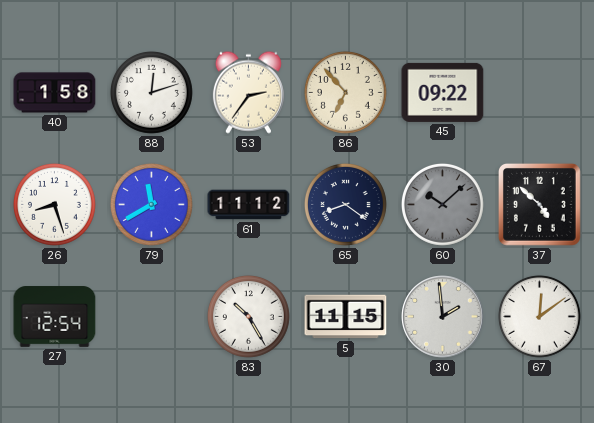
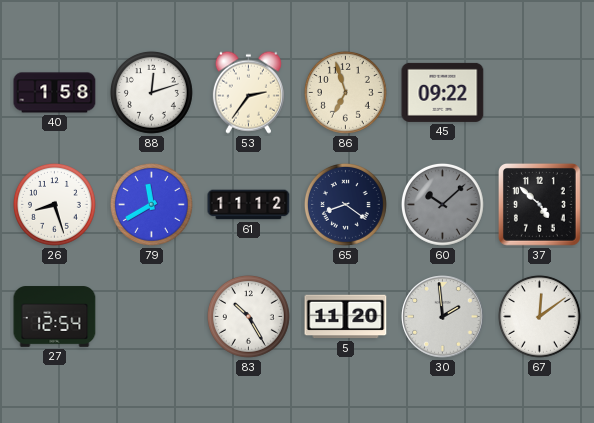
86: 6:53 -> 6:57 (345, 92)
5: 11:15 -> 11:20 (346, 317)
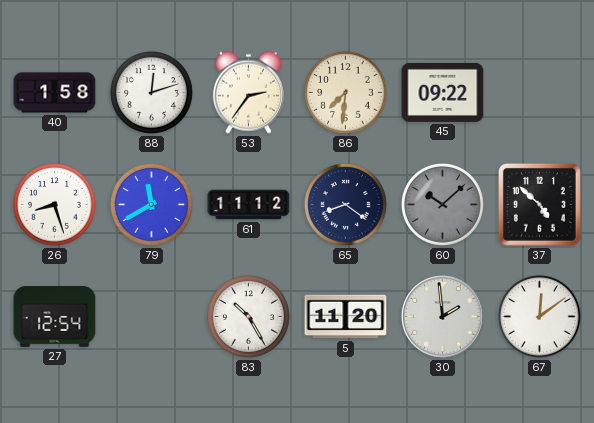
86: 6:57 -> 7:31 (345, 92)
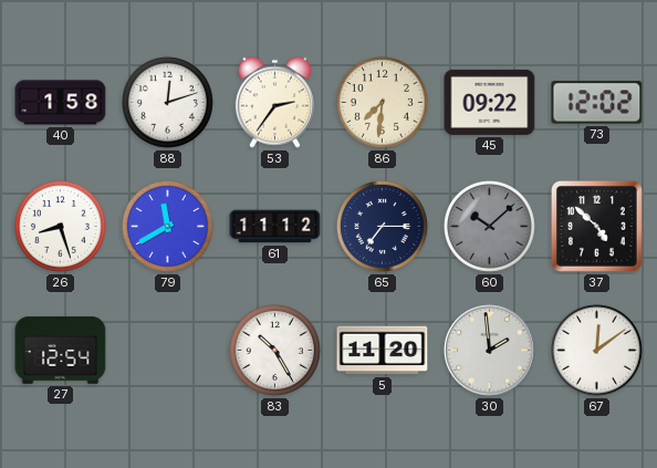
73: none -> 12:02 (597, 103)
65: 8:21 -> 7:15 (382, 226)
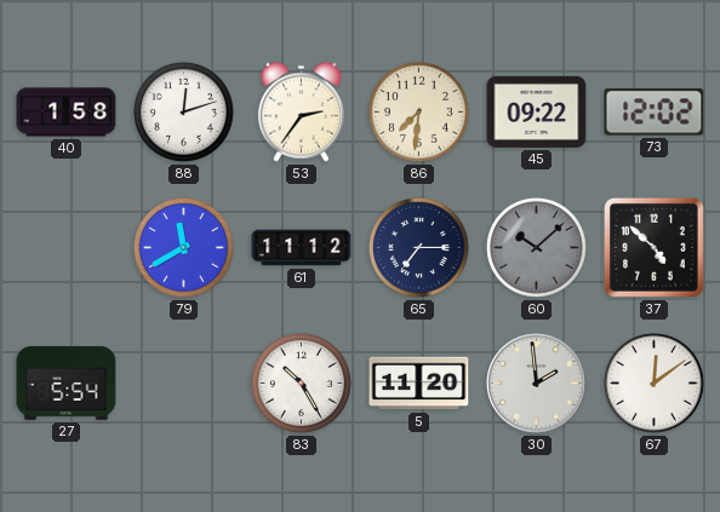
26: 8:27 -> none (60, 226)
27: 12:54 -> 5:54 (67, 384)
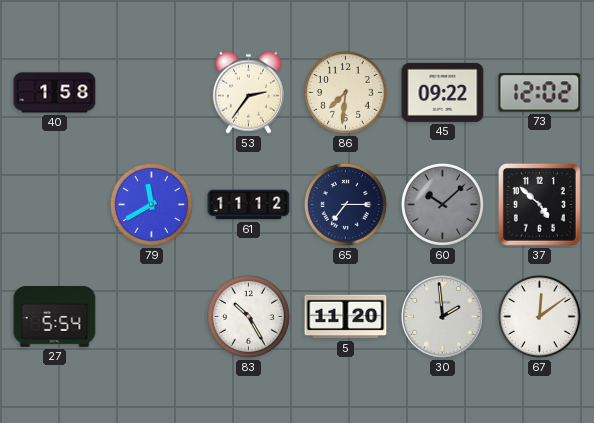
88: 12:12 -> none (183, 111)
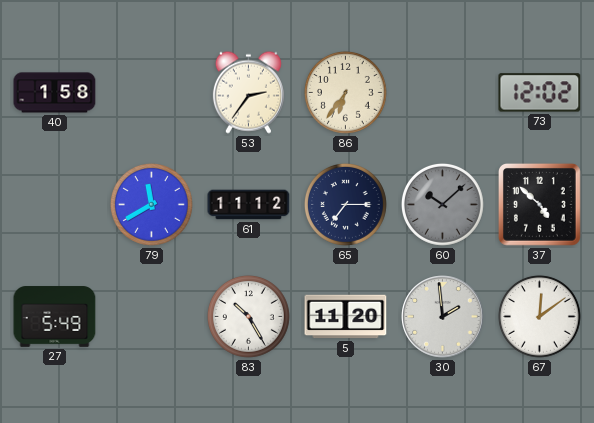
86: 7:31 -> 6:36 (345, 92)
45: 09:22 -> none (443, 92)
27: 5:54 -> 5:49 (55, 317)
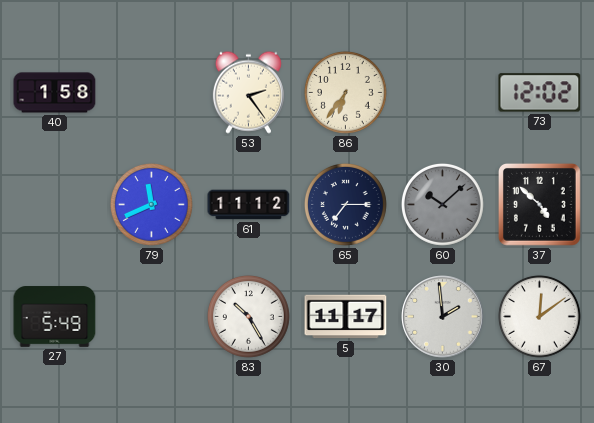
53: 2:36 -> 2:24 (248, 92)
79: 11:40 -> 11:41 (151, 204)
5: 11:20 -> 11:17 (346, 317)
